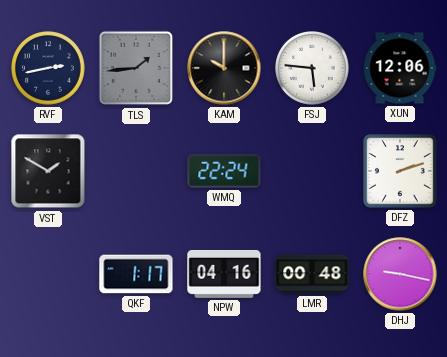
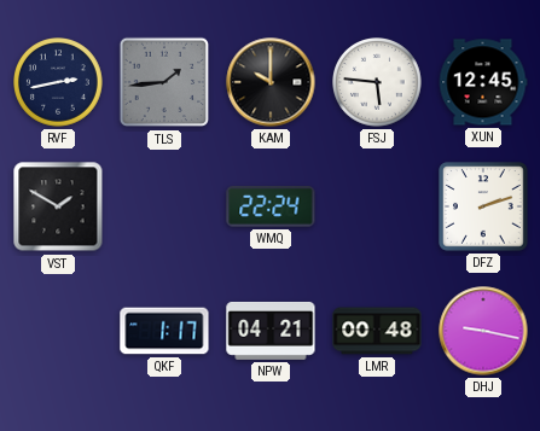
XUN: 12:06 -> 12:45 (483, 82)
NPW: 04:16 -> 04:21 (271, 331)
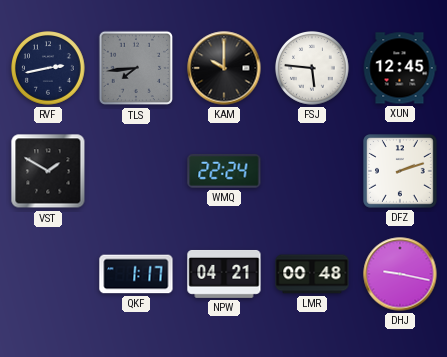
TLS: 1:44 -> 7:44 (136, 68)
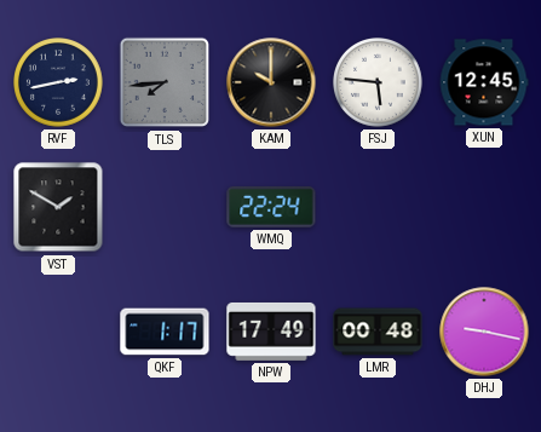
DFZ: 2:12 -> none (400, 171)
NPW: 04:21 -> 17:49 (271, 332)
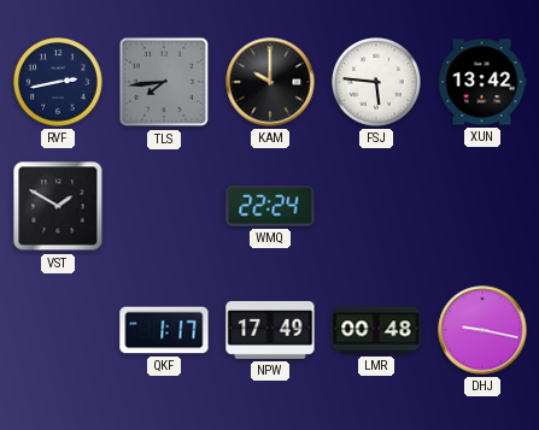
XUN: 12:45 -> 13:42 (482, 82)
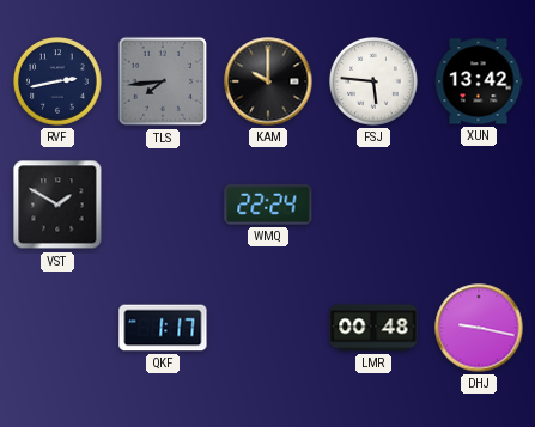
NPW: 17:49 -> none (270, 330)
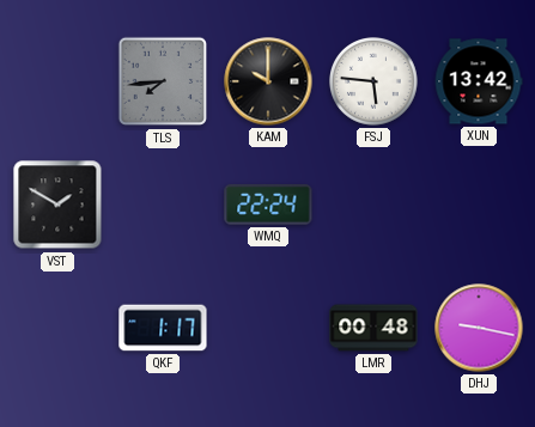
RVF: 2:43 -> none (59, 83)
